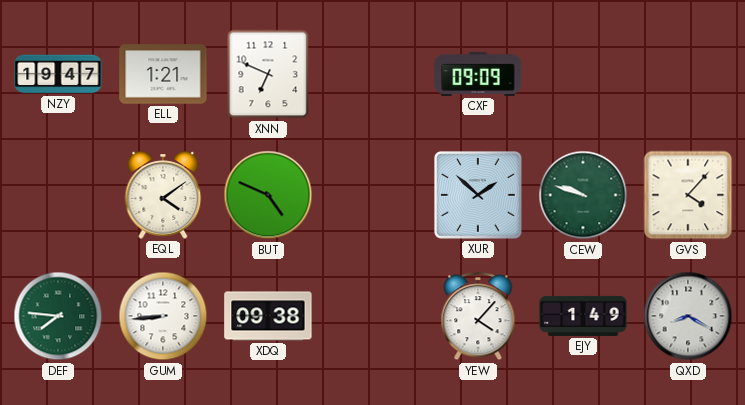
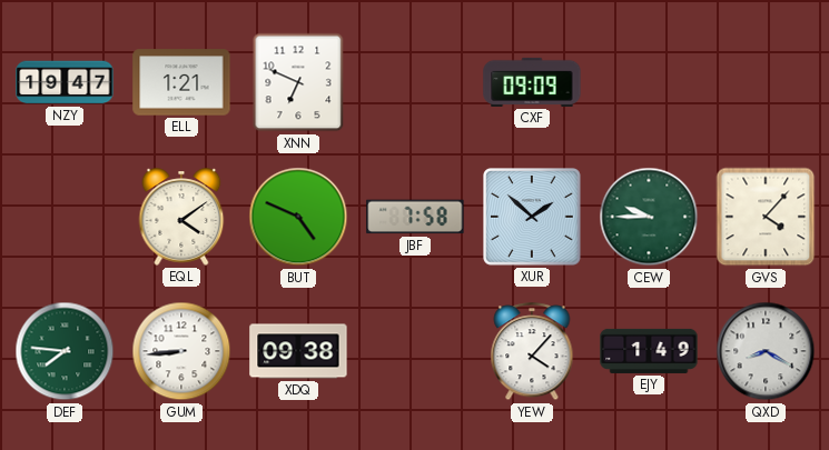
JBF: none -> 7:58 (415, 217)
CEW: 9:48 -> 9:45 (649, 217)
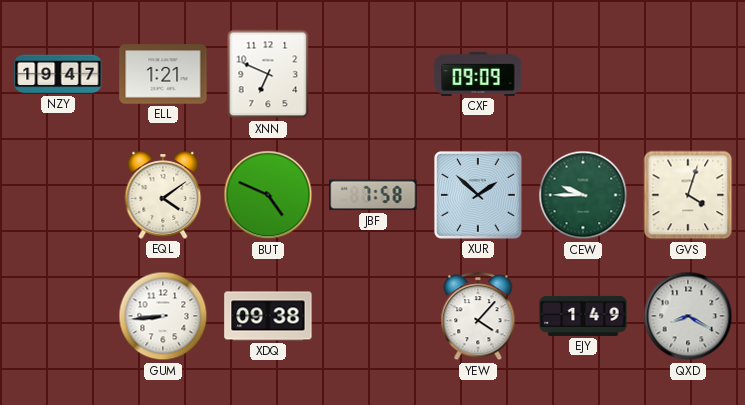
GVS: 4:07 -> 4:03 (688, 195)
DEF: 7:46 -> none (65, 351)
